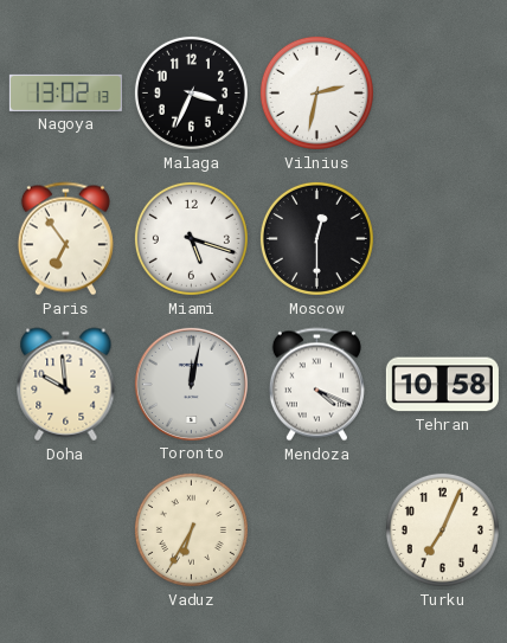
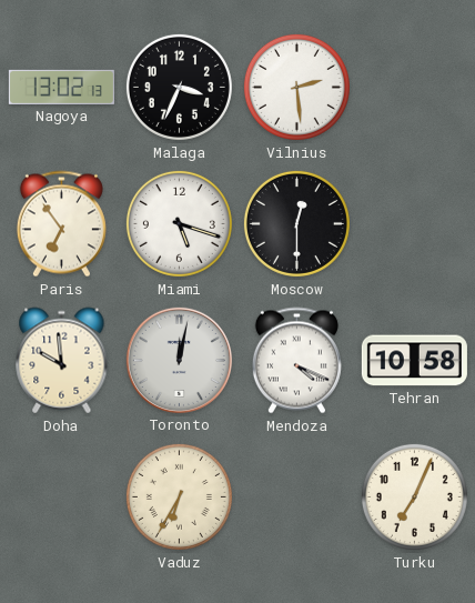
Vilnius: 2:32 -> 2:29 (296, 87)
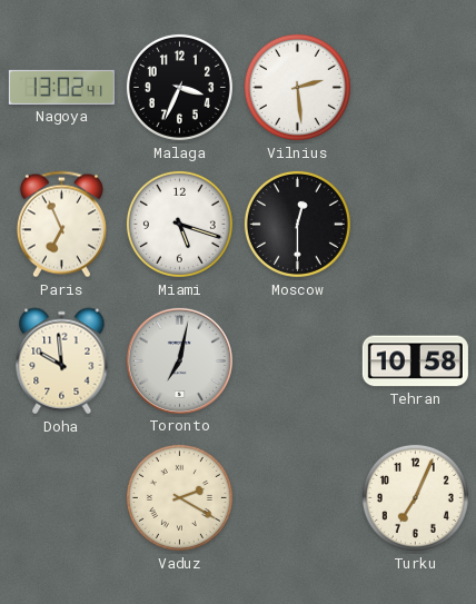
Nagoya: 13:02:13 -> 13:02:41 (61, 87)
Paris: 6:54 -> 6:56 (61, 225)
Toronto: 12:02 -> 7:02 (179, 360)
Mendoza: 4:19 -> none (296, 361)
Vaduz: 6:35 -> 2:20 (179, 497)
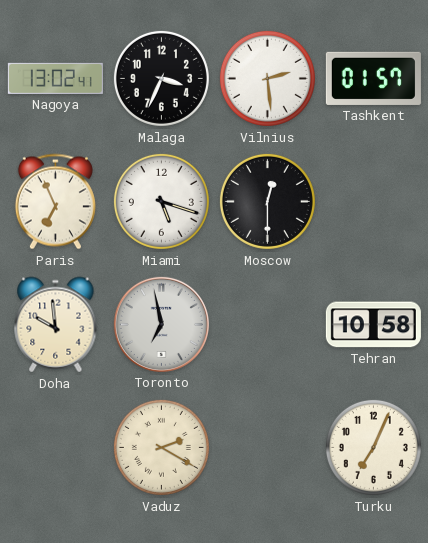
Tashkent: none -> 01:57 (373, 78)
Toronto: 7:02 -> 6:58 (161, 324)
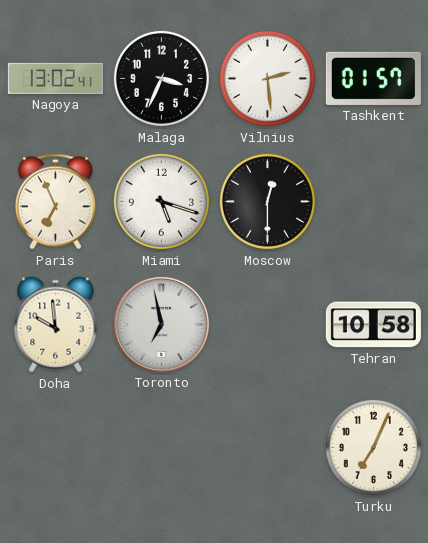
Vaduz: 2:20 -> none (161, 447)
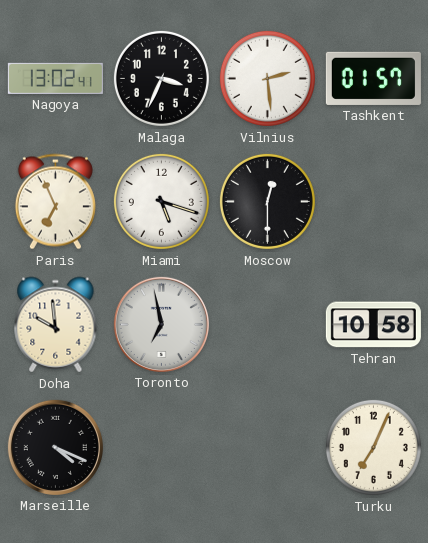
Marseille: none -> 4:19 (55, 447)
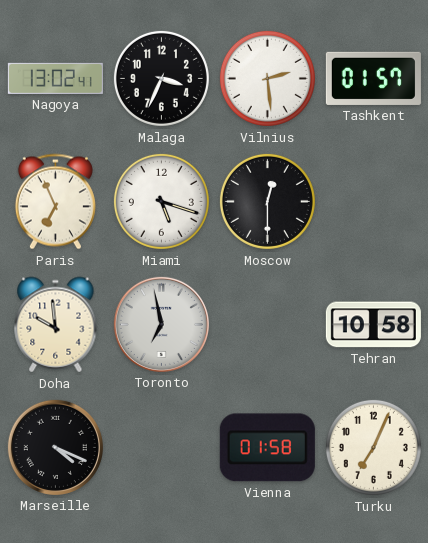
Vienna: none -> 01:58 (267, 448)
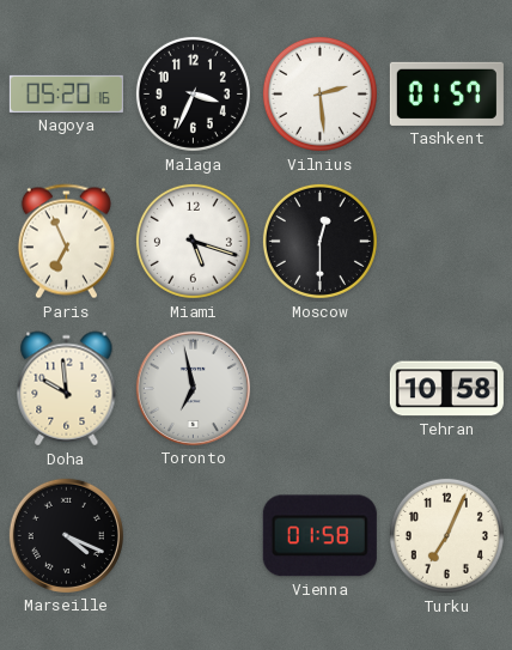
Nagoya: 13:02 -> 05:20 (66, 93)
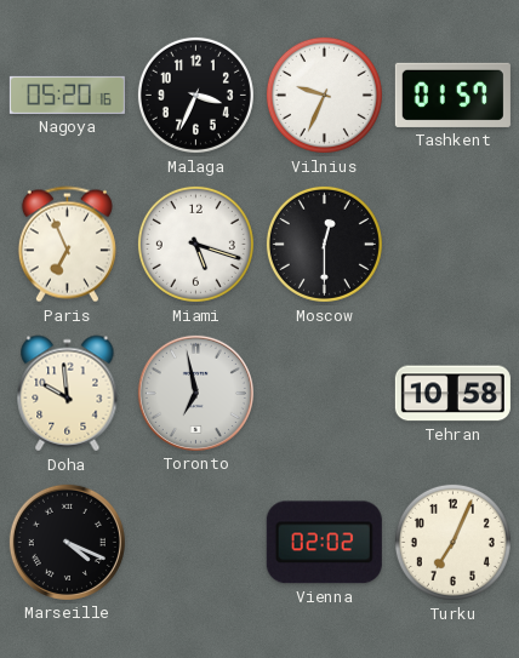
Vilnius: 2:29 -> 9:34 (324, 95)
Vienna: 01:58 -> 02:02 (324, 543)
